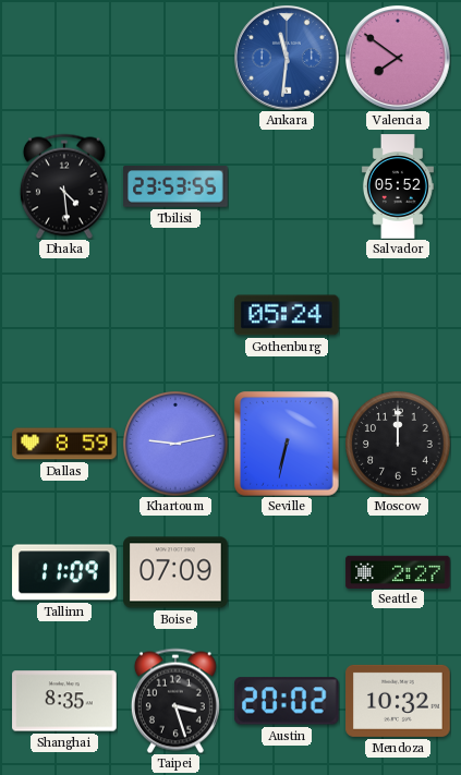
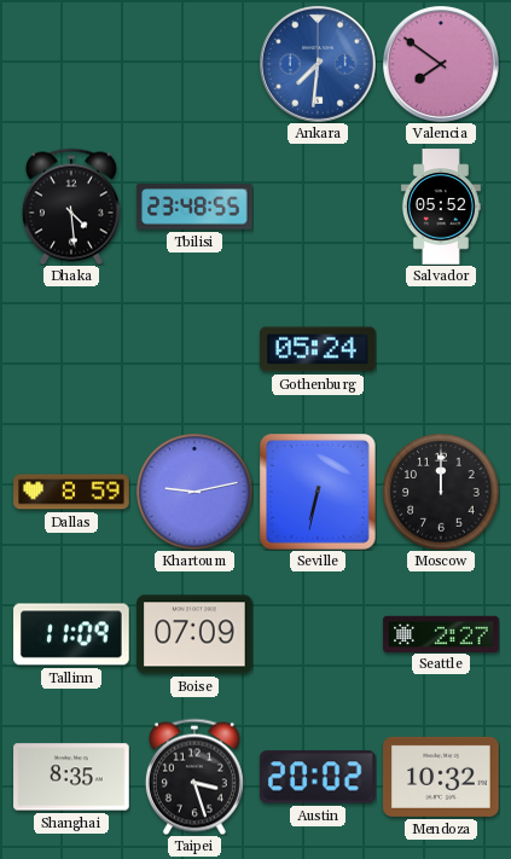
Ankara: 11:31 -> 7:31 (319, 65)
Tbilisi: 23:53 -> 23:48 (194, 207)
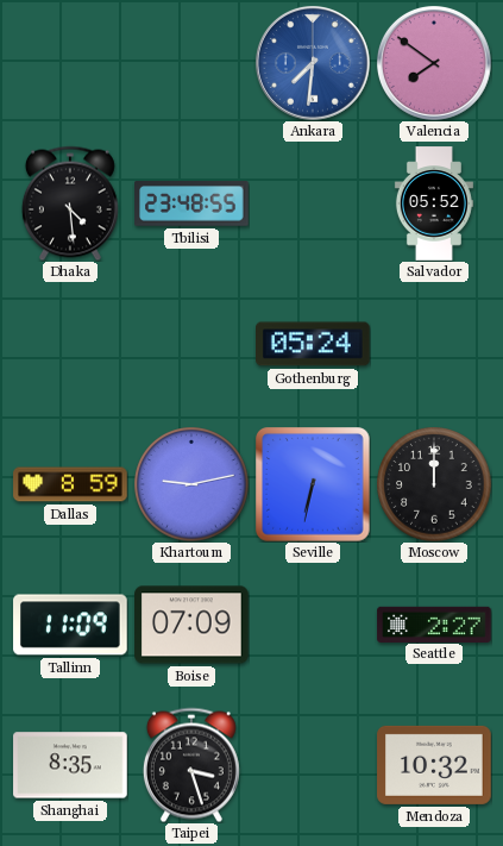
Austin: 20:02 -> none (318, 777)
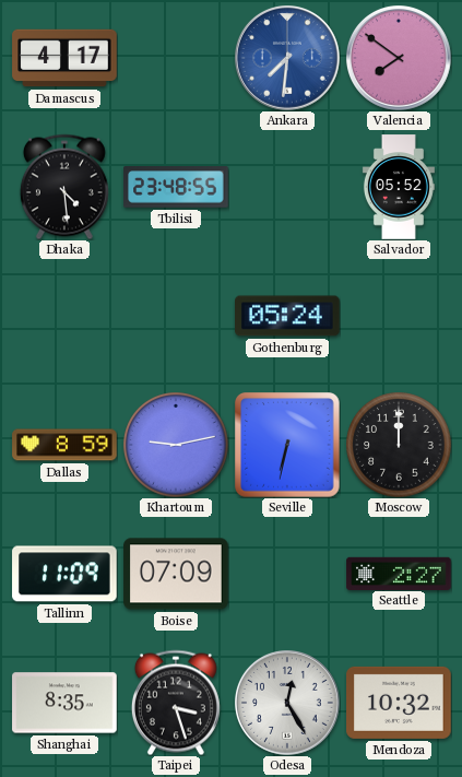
Damascus: none -> 4:17 (64, 58)
Odesa: none -> 12:25 (288, 704)
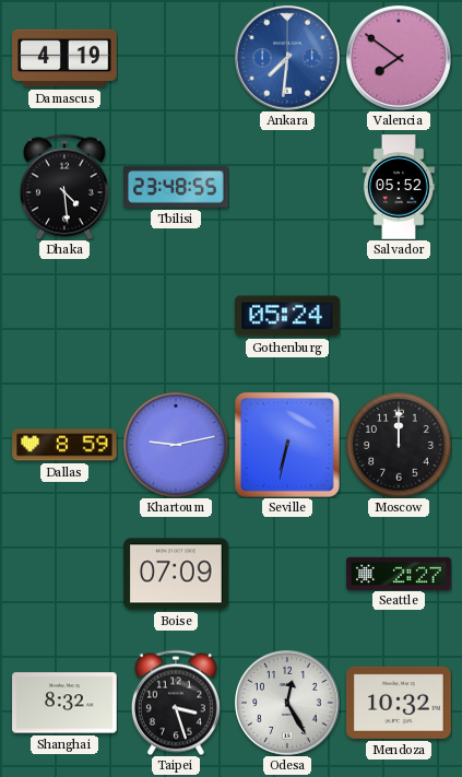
Damascus: 4:17 -> 4:19 (64, 58)
Tallinn: 11:09 -> none (64, 574)
Shanghai: 8:35 -> 8:32 (64, 703)
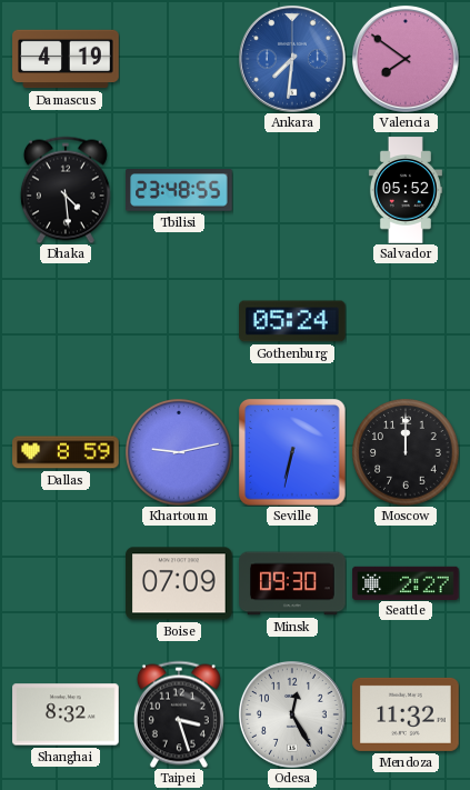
Minsk: none -> 09:30 (292, 583)
Mendoza: 10:32 -> 11:32 (406, 714)
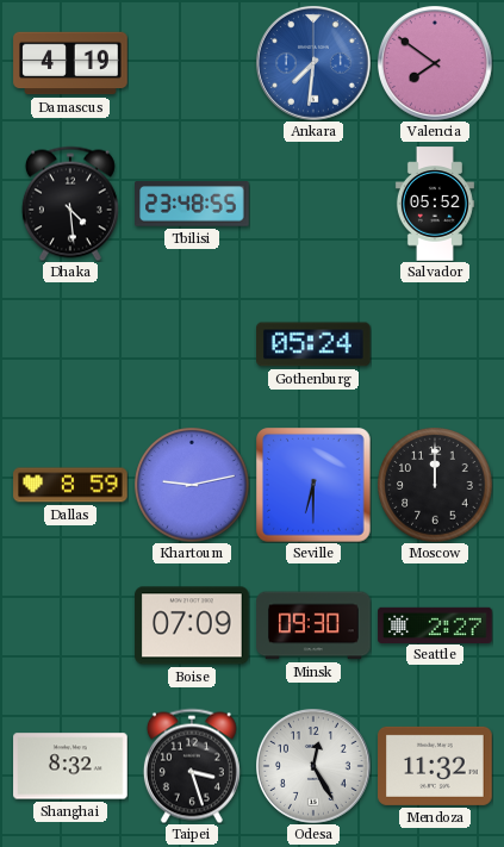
Seville: 6:32 -> 6:30 (315, 486)
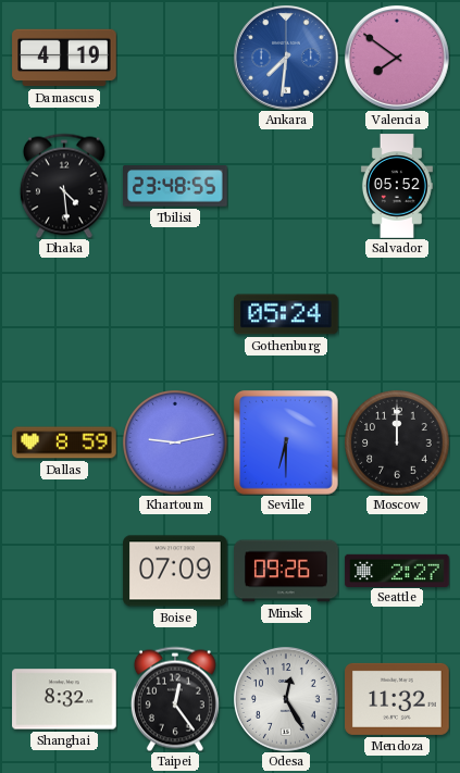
Minsk: 09:30 -> 09:26 (286, 571)
Taipei: 3:27 -> 12:24 (175, 699)
